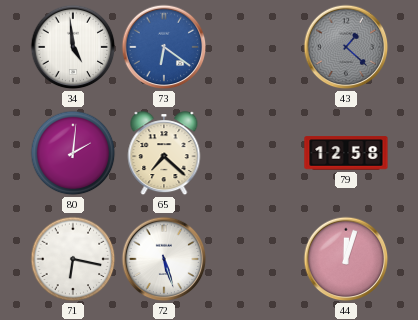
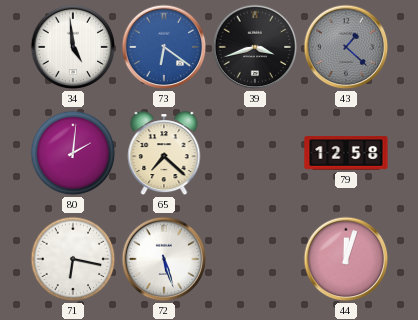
39: none -> 3:42 (255, 47)
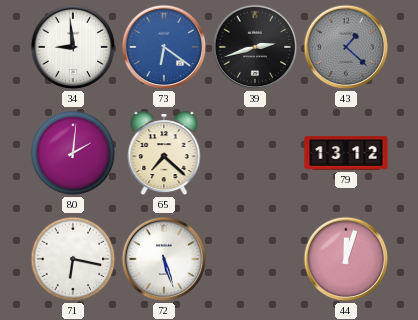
34: 4:59 -> 8:59 (73, 47)
39: 3:42 -> 2:42 (255, 47)
79: 12:58 -> 13:12 (346, 153)
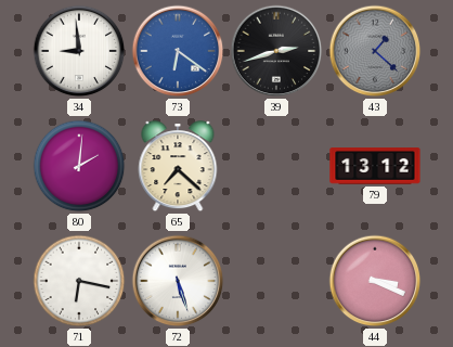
44: 12:03 -> 3:19 (375, 281)
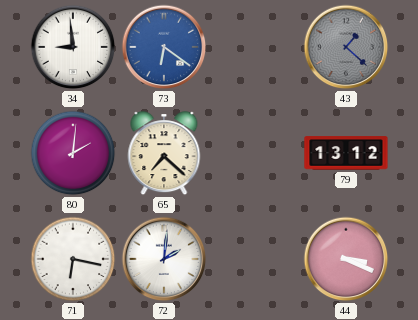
39: 2:42 -> none (276, 51)
72: 5:27 -> 2:01 (164, 259)
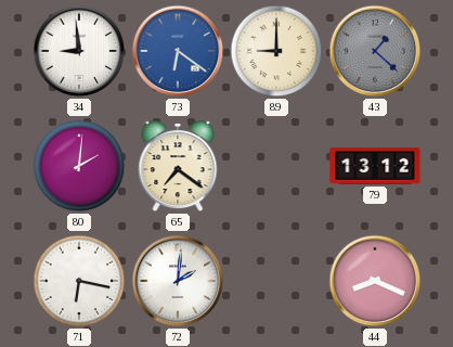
89: none -> 9:00 (276, 51)
65: 7:22 -> 7:21 (178, 167)
44: 3:19 -> 8:19 (375, 281)
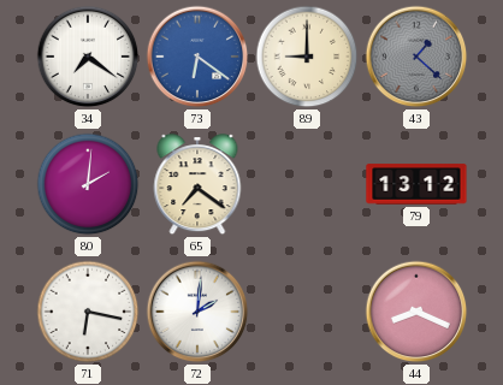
34: 8:59 -> 7:21 (88, 57)
